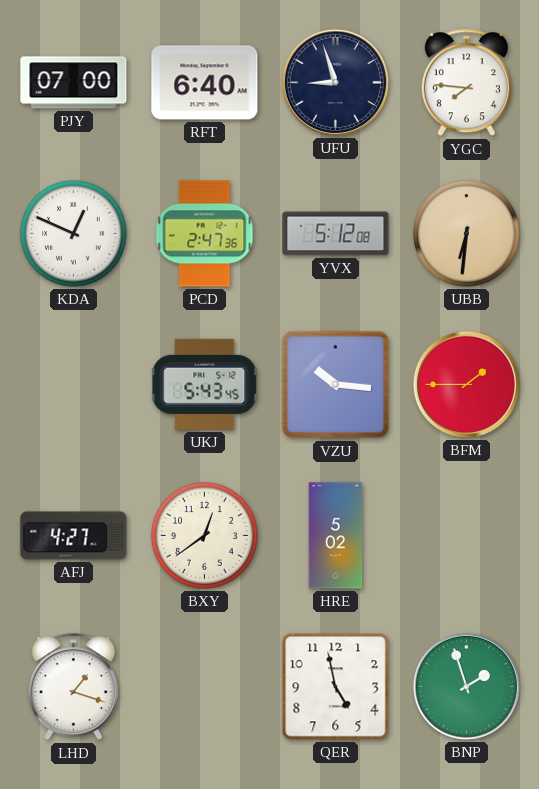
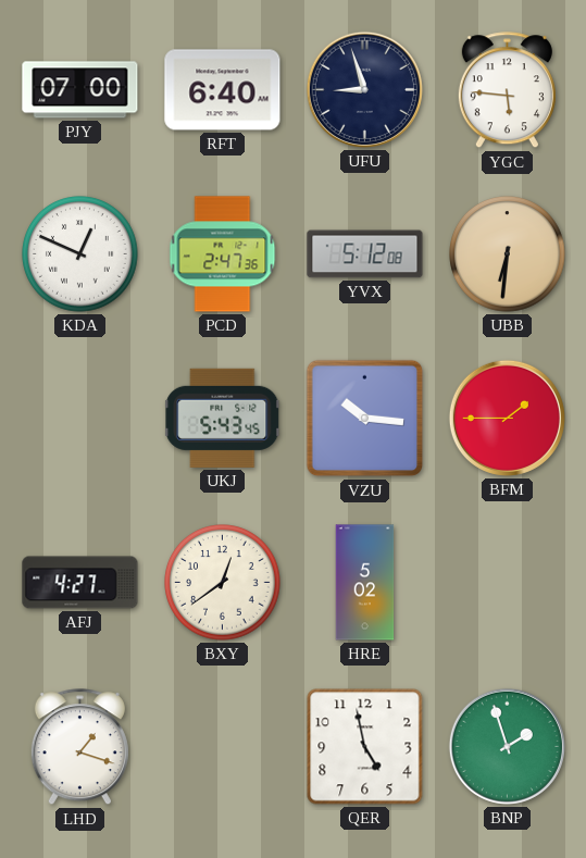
YGC: 7:46 -> 5:46 (507, 90)
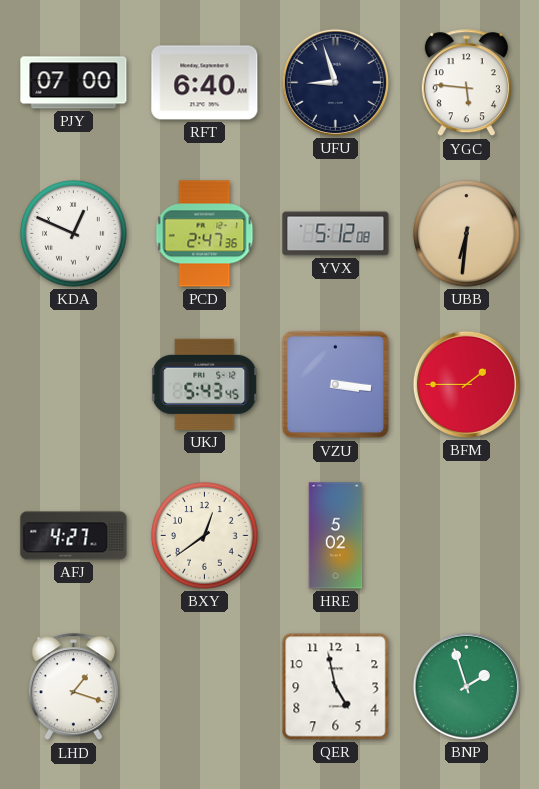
VZU: 10:16 -> 3:16 (336, 385)
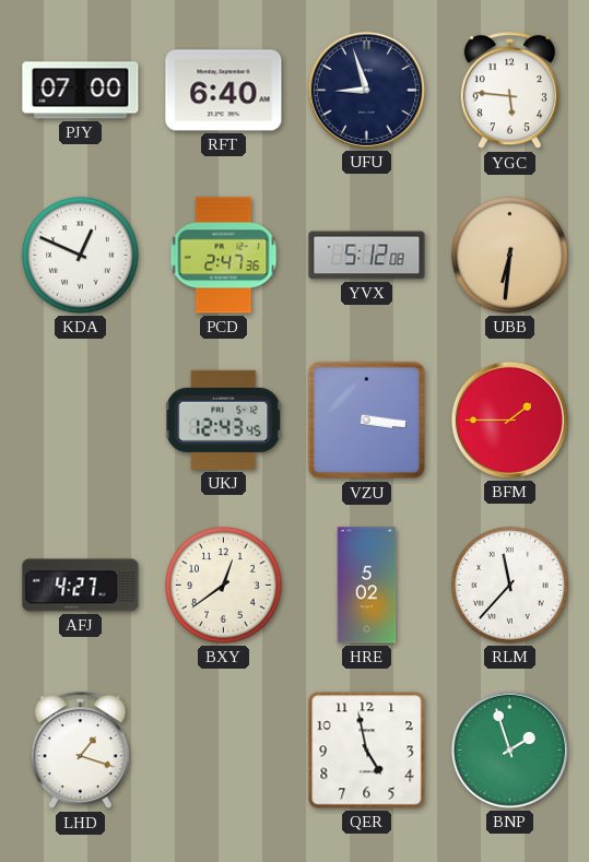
UKJ: 5:43 -> 12:43 (224, 420)
RLM: none -> 11:37 (510, 586)
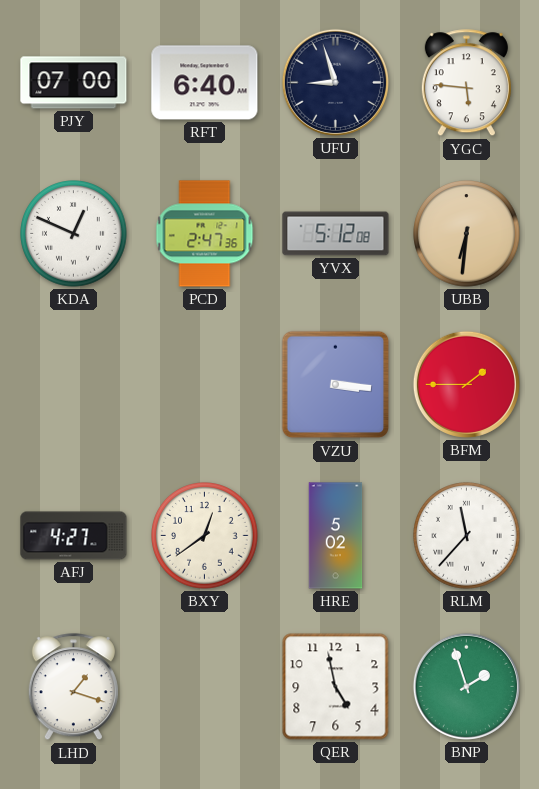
UKJ: 12:43 -> none (224, 420)
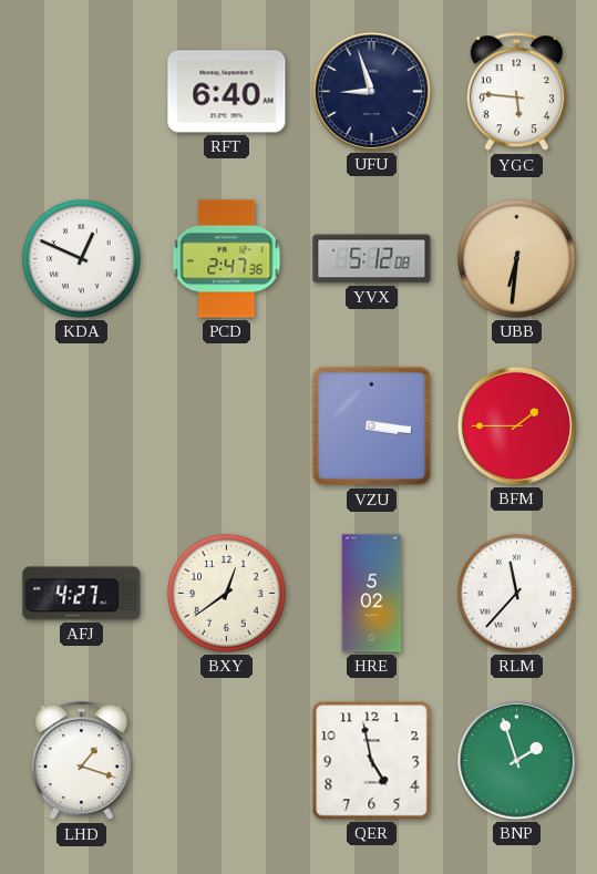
PJY: 07:00 -> none (74, 83)
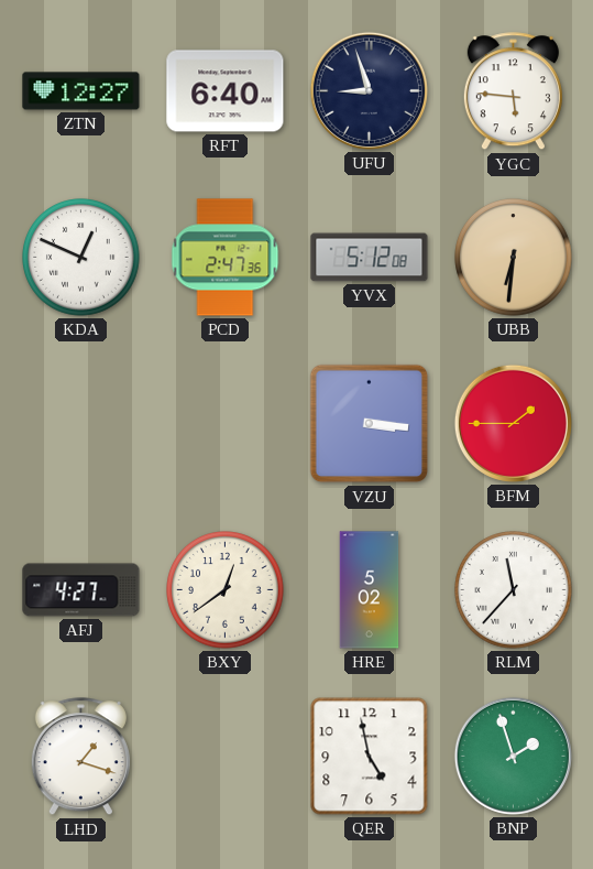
ZTN: none -> 12:27 (81, 91)
